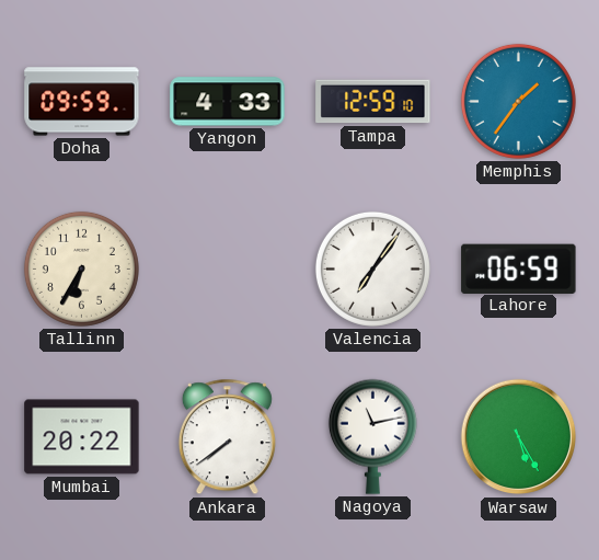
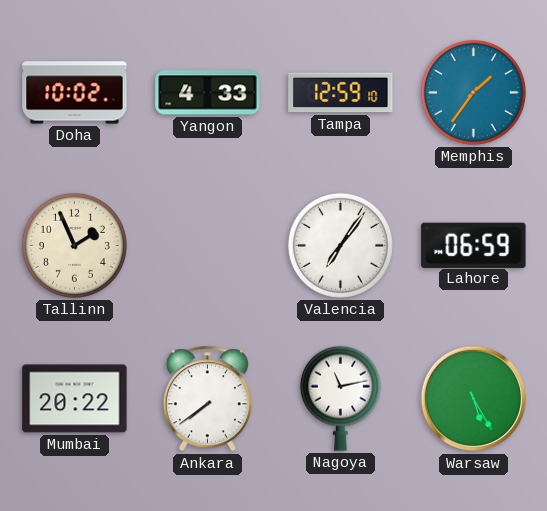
Doha: 09:59 -> 10:02 (75, 93)
Tallinn: 6:35 -> 1:56 (74, 245)
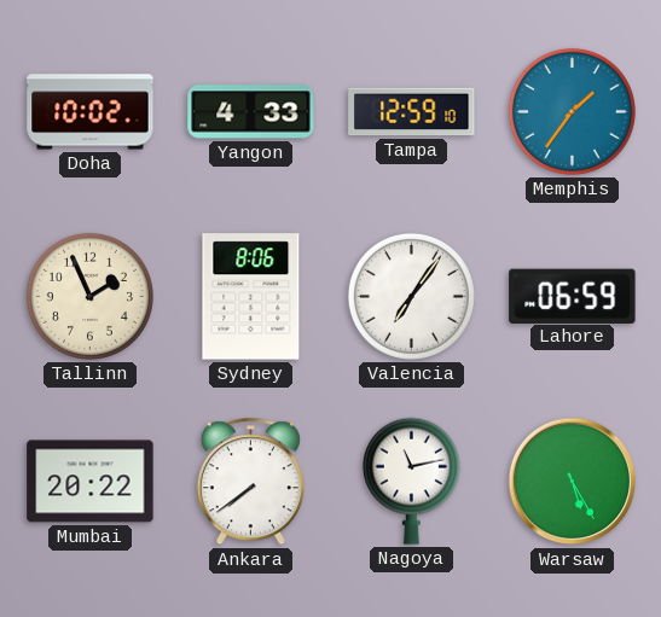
Sydney: none -> 8:06 (251, 297)
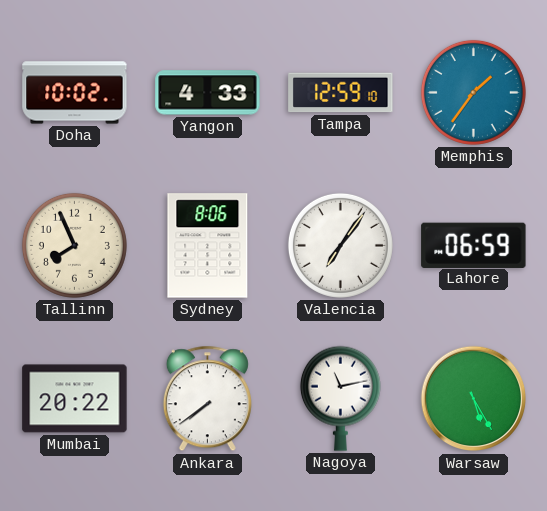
Tallinn: 1:56 -> 7:56 (74, 245)
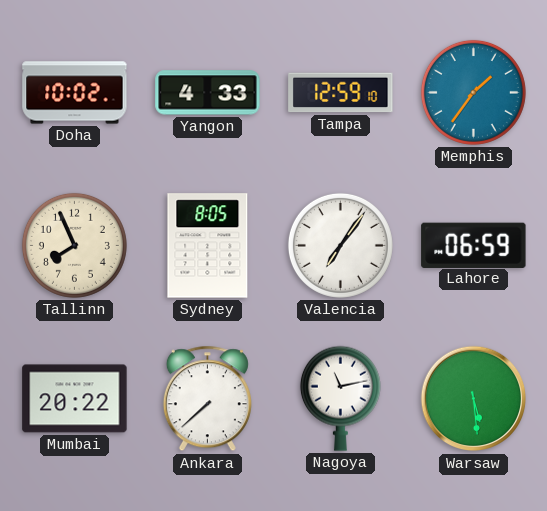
Sydney: 8:06 -> 8:05 (208, 246)
Ankara: 7:39 -> 7:38 (207, 399)
Warsaw: 5:25 -> 5:29 (474, 399)
